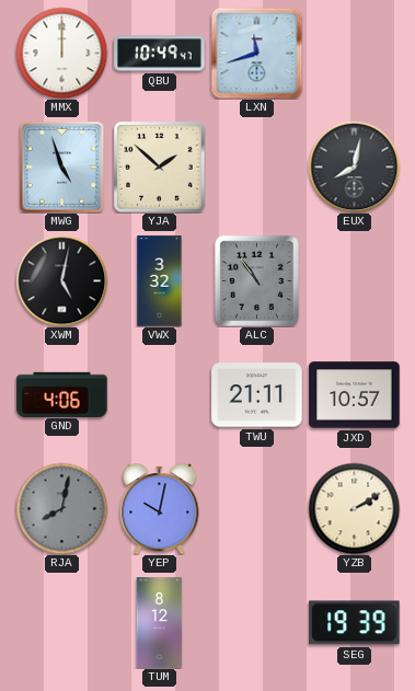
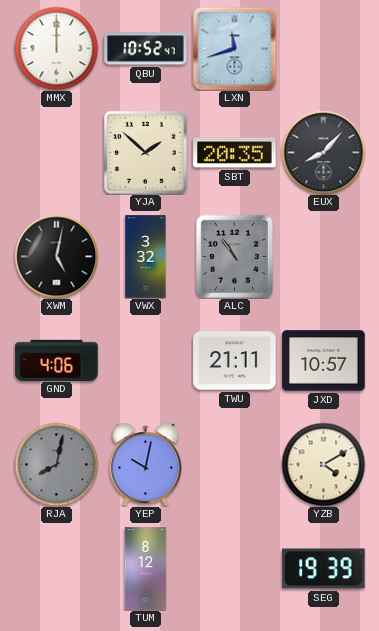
QBU: 10:49 -> 10:52 (146, 49)
MWG: 4:57 -> none (62, 168)
SBT: none -> 20:35 (235, 153)
EUX: 8:02 -> 8:07 (323, 152)
YZB: 2:10 -> 4:10 (323, 464)
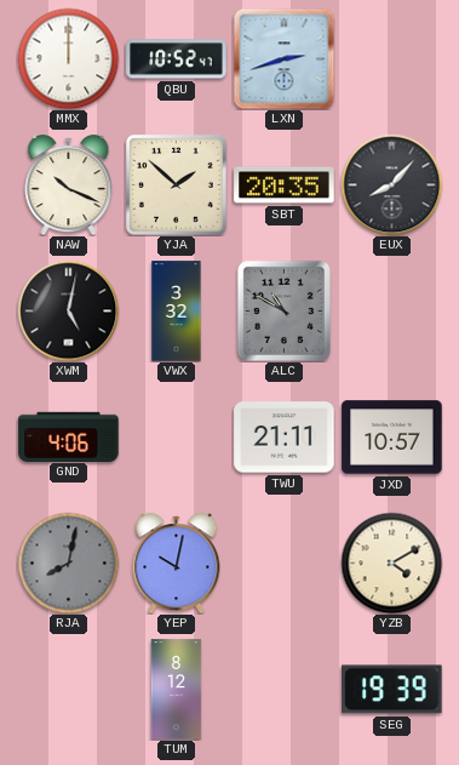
LXN: 11:42 -> 2:42 (283, 58)
NAW: none -> 10:19 (69, 185)
ALC: 10:54 -> 10:50 (283, 310)
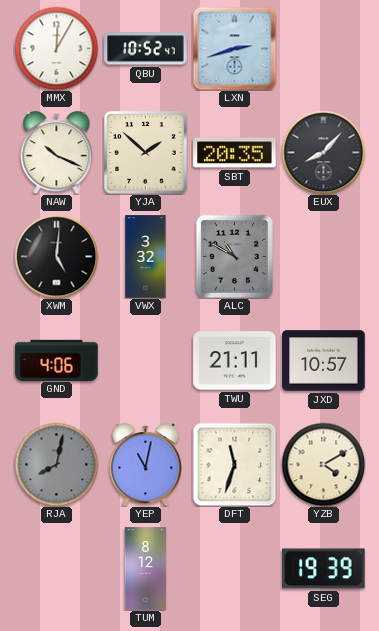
MMX: 12:00 -> 12:05 (56, 48)
XWM: 5:02 -> 5:01 (56, 256)
YEP: 10:02 -> 11:02 (146, 465)
DFT: none -> 11:33 (234, 464)
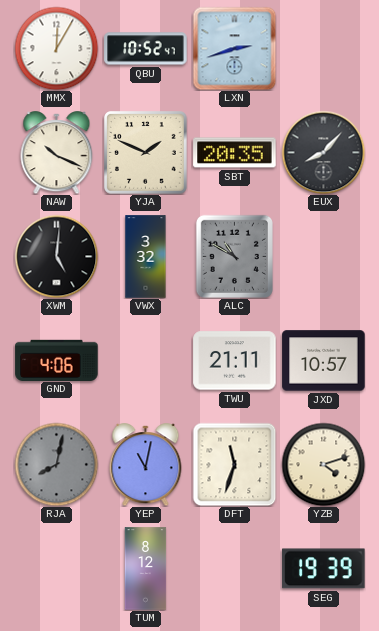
YJA: 1:52 -> 1:49 (146, 153)
YZB: 4:10 -> 4:12 (323, 464)
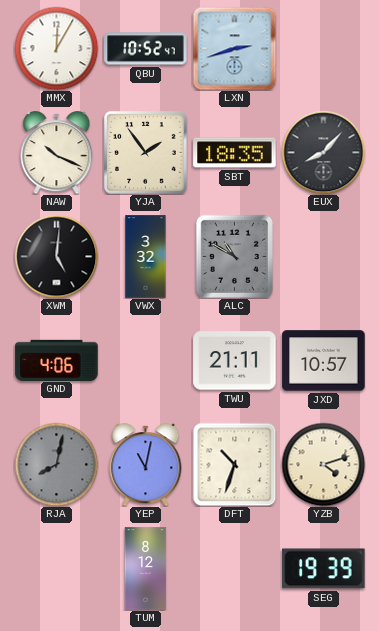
YJA: 1:49 -> 1:54 (146, 153)
SBT: 20:35 -> 18:35 (235, 153)
DFT: 11:33 -> 10:33 (234, 464)
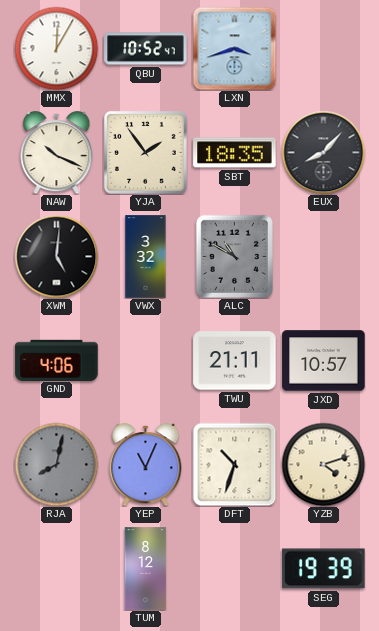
LXN: 2:42 -> 3:42 (234, 48)
YEP: 11:02 -> 11:04 (146, 465)
